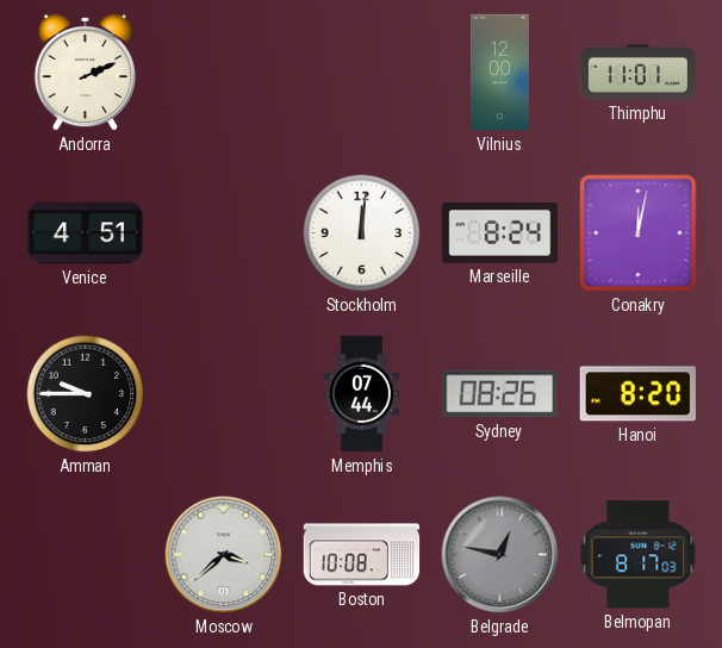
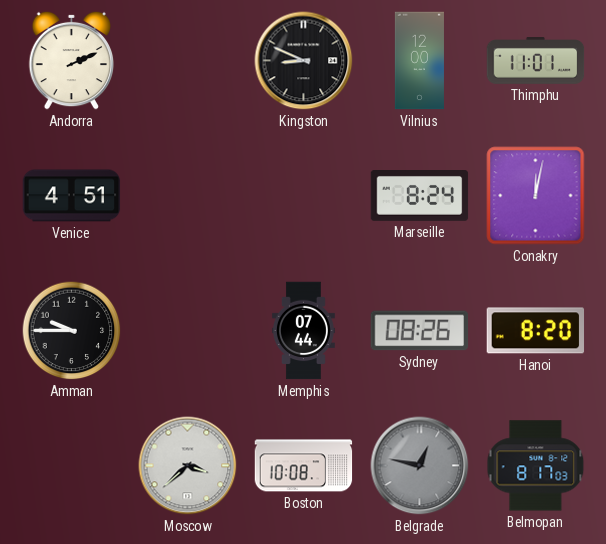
Kingston: none -> 8:49 (304, 61)
Stockholm: 12:01 -> none (362, 233)
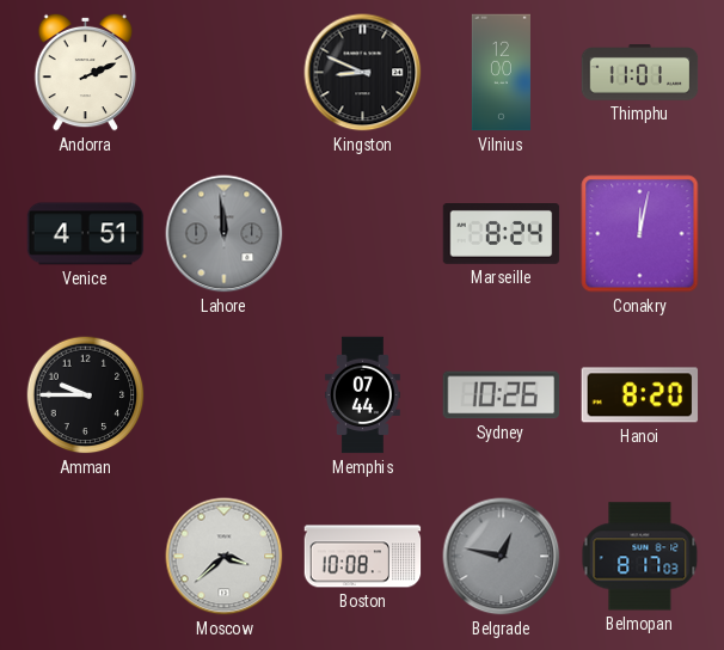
Lahore: none -> 11:59 (225, 234)
Sydney: 08:26 -> 10:26 (502, 395)
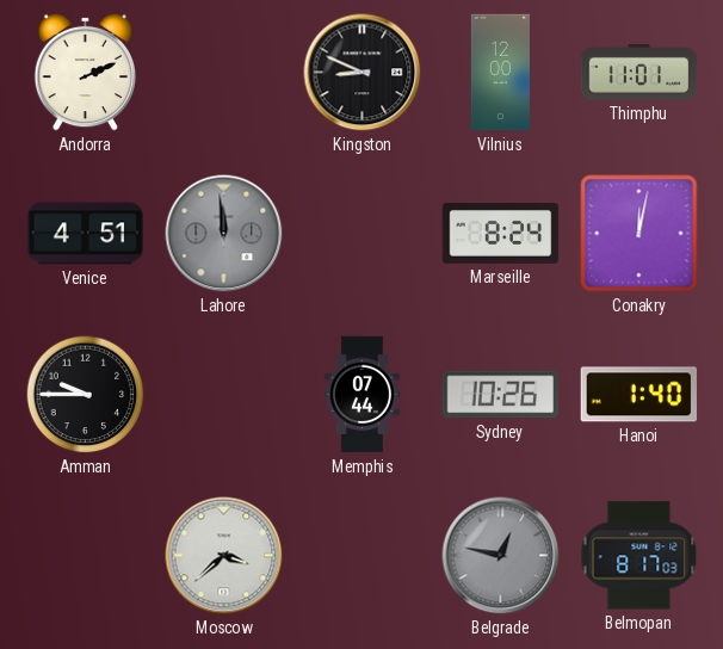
Hanoi: 8:20 -> 1:40 (639, 395)
Boston: 10:08 -> none (363, 557)
